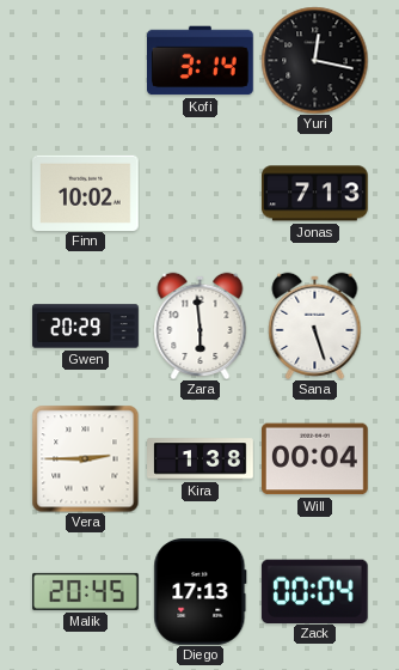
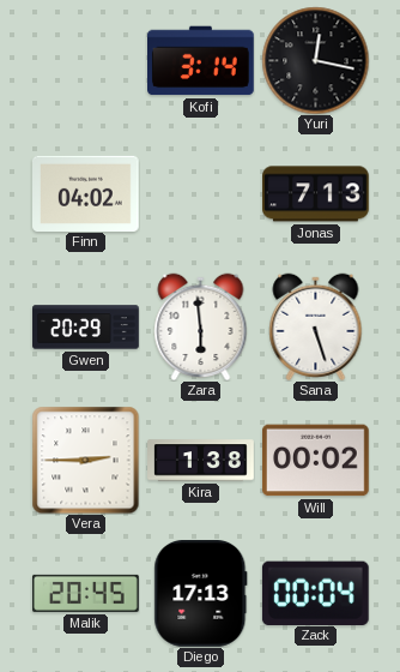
Finn: 10:02 -> 04:02 (86, 193)
Will: 00:04 -> 00:02 (316, 461)
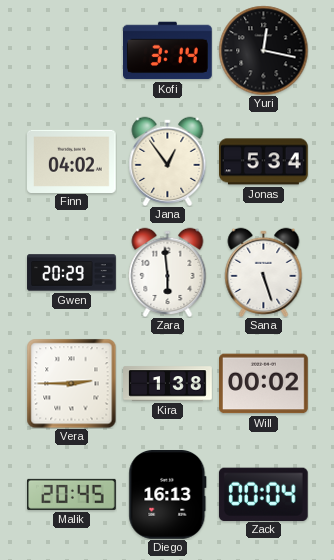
Jana: none -> 12:54 (168, 161)
Jonas: 7:13 -> 5:34 (264, 162)
Diego: 17:13 -> 16:13 (168, 495)
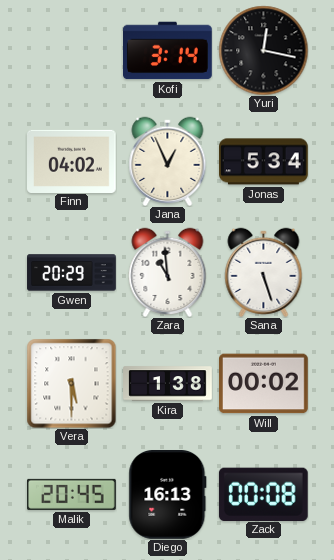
Jana: 12:54 -> 12:56 (168, 161)
Zara: 5:59 -> 10:59 (168, 272)
Vera: 2:45 -> 5:30 (71, 383)
Zack: 00:04 -> 00:08 (263, 494)
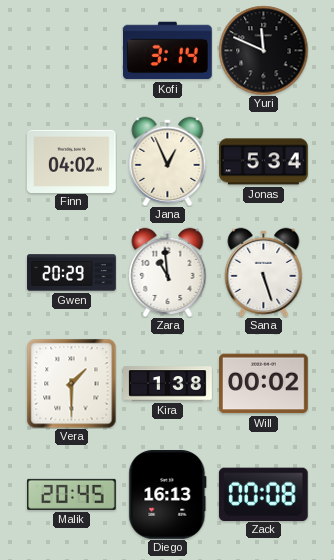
Yuri: 12:17 -> 11:49 (263, 50)
Vera: 5:30 -> 1:30 (71, 383)
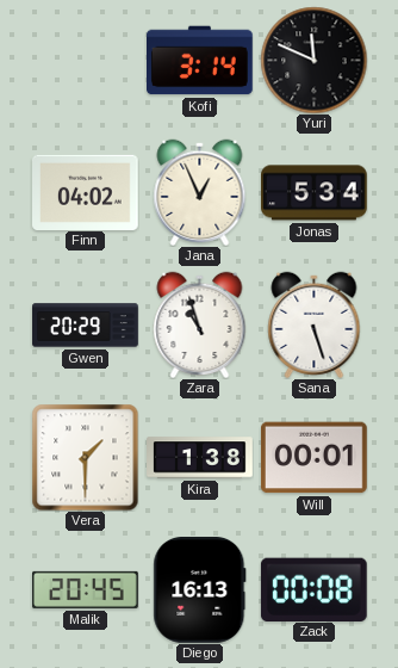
Zara: 10:59 -> 10:57 (200, 324)
Will: 00:02 -> 00:01 (315, 458)
